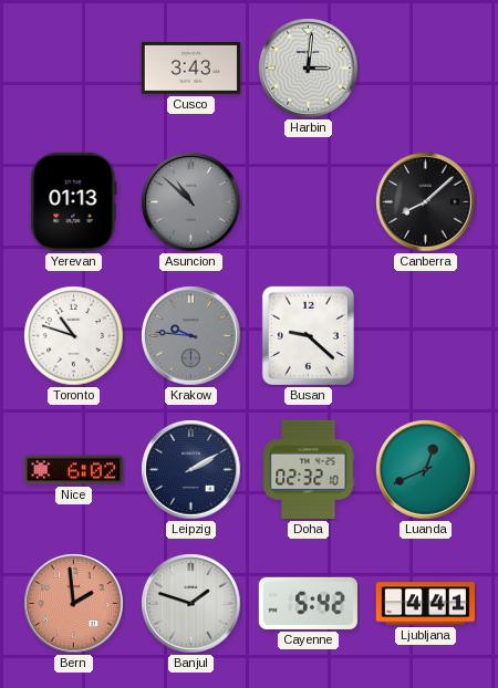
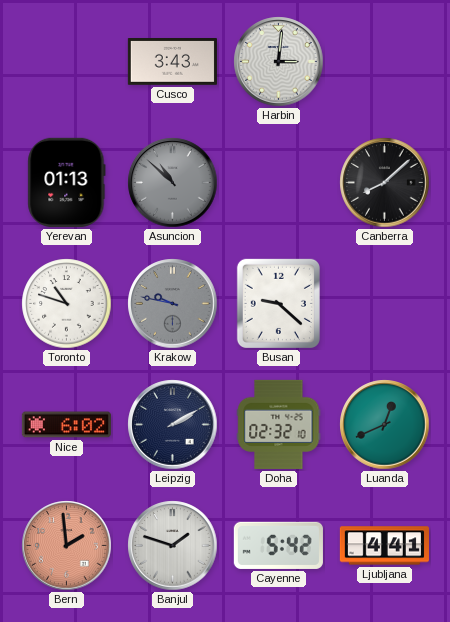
Krakow: 9:46 -> 9:47 (173, 304)
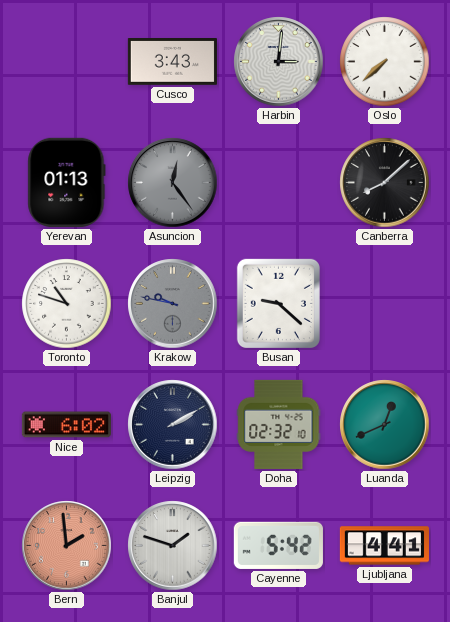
Oslo: none -> 7:38 (385, 62)
Asuncion: 10:52 -> 12:24 (173, 183)
